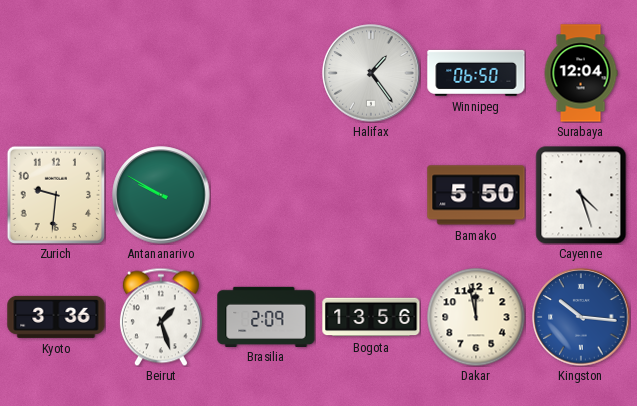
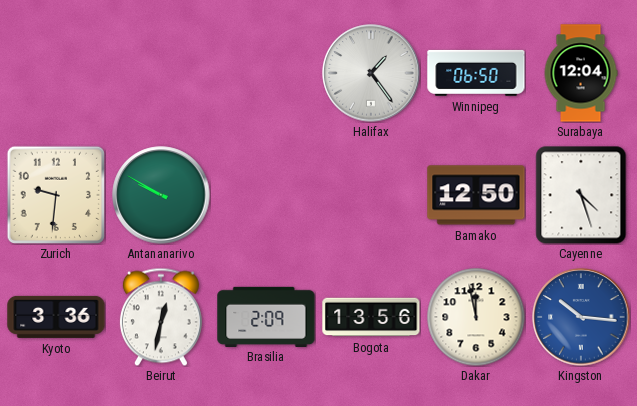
Bamako: 5:50 -> 12:50 (476, 195)
Beirut: 1:27 -> 12:32 (161, 317)
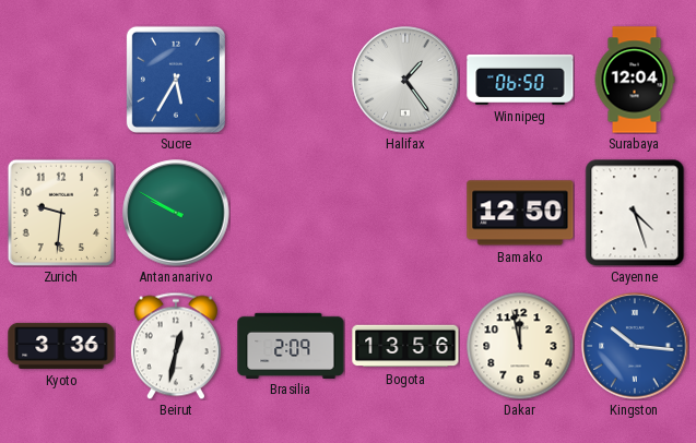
Sucre: none -> 5:35 (176, 80)
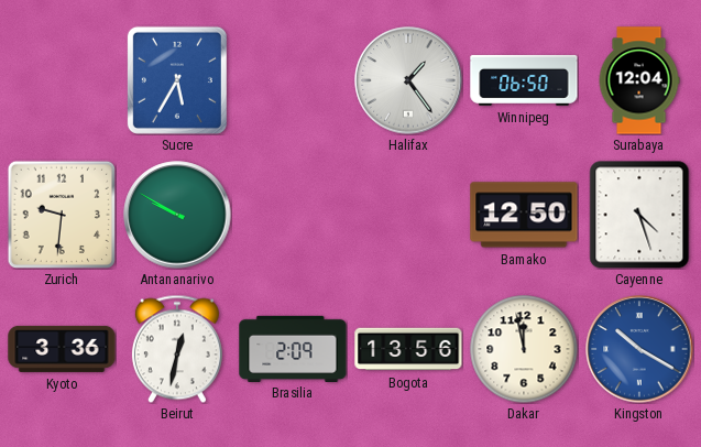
Kingston: 10:16 -> 10:20 (639, 349)
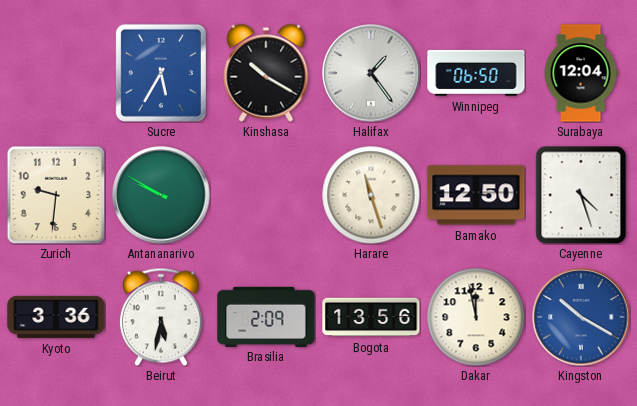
Kinshasa: none -> 10:20 (266, 73)
Harare: none -> 11:27 (371, 195)
Beirut: 12:32 -> 5:32 (161, 317)
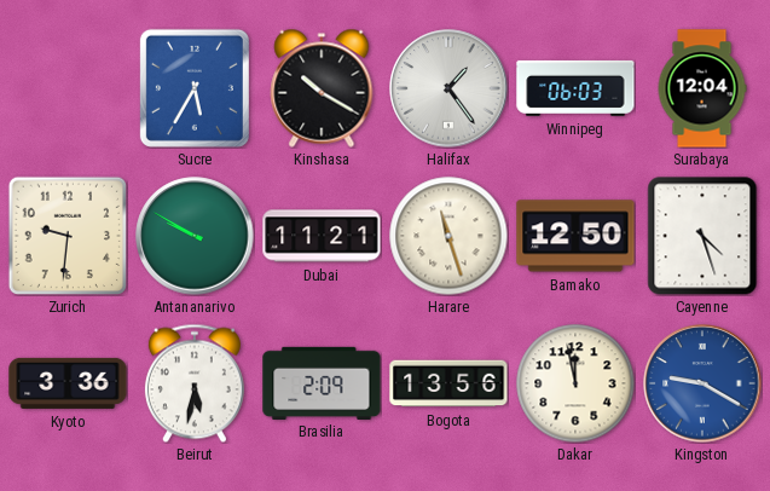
Winnipeg: 06:50 -> 06:03 (575, 88)
Dubai: none -> 11:21 (322, 236)
Kingston: 10:20 -> 9:20 (702, 383)
